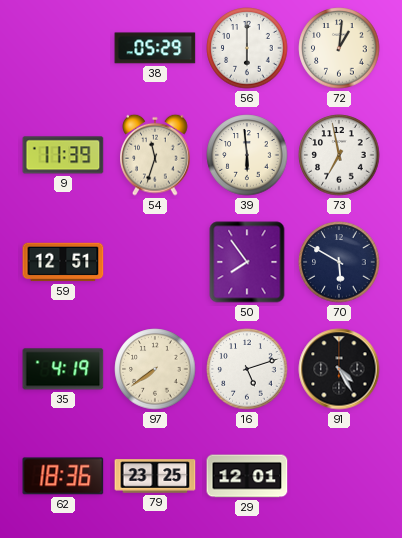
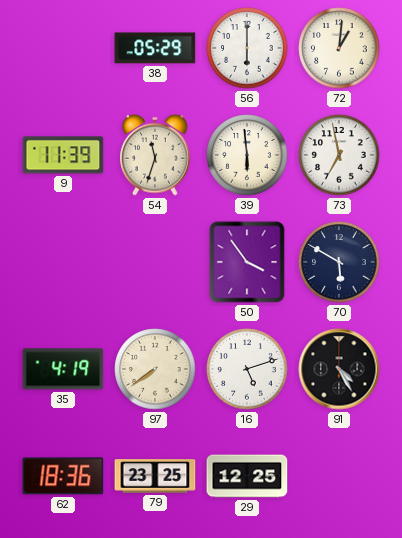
59: 12:51 -> none (63, 262)
50: 7:54 -> 3:54 (247, 262)
29: 12:01 -> 12:25 (247, 476)
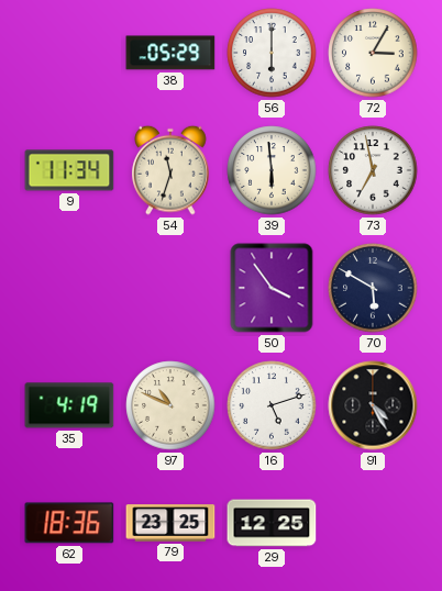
72: 1:01 -> 3:05 (373, 53)
9: 11:39 -> 11:34 (69, 170)
97: 7:39 -> 10:49 (170, 405)
